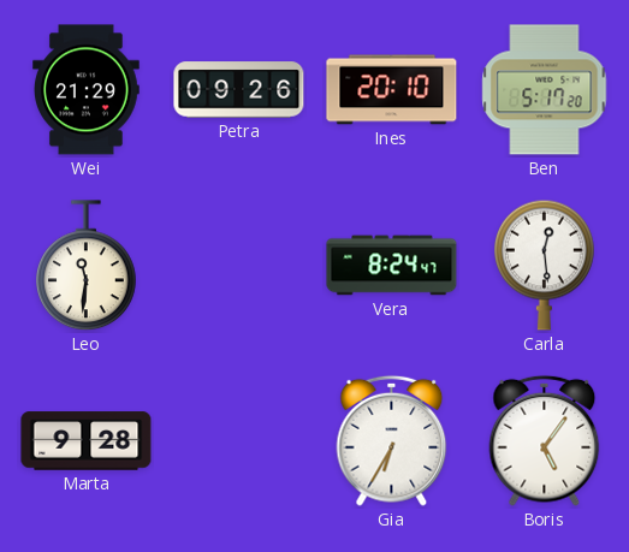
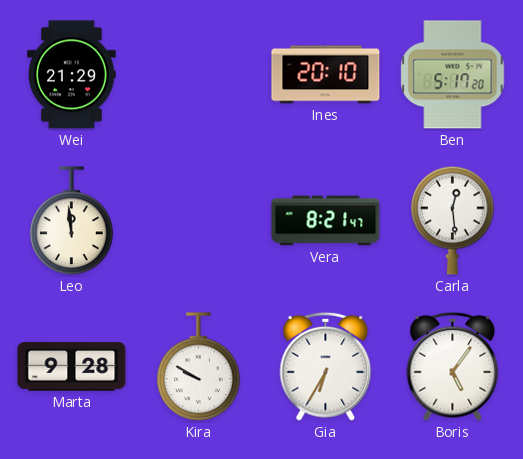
Petra: 09:26 -> none (239, 90)
Leo: 11:31 -> 11:59 (72, 221)
Vera: 8:24 -> 8:21 (326, 221)
Kira: none -> 9:50 (199, 367)
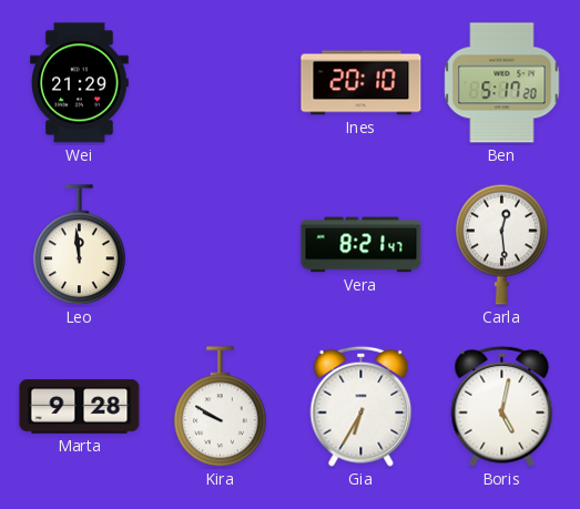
Boris: 5:06 -> 5:02 (502, 406)
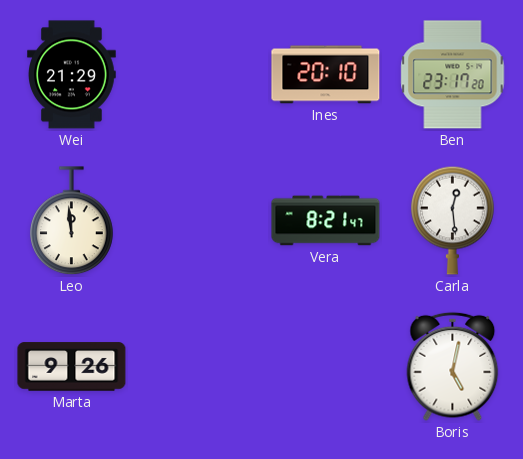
Ben: 5:17 -> 23:17 (453, 75)
Marta: 9:28 -> 9:26 (72, 367)
Kira: 9:50 -> none (221, 407)
Gia: 6:35 -> none (362, 406)
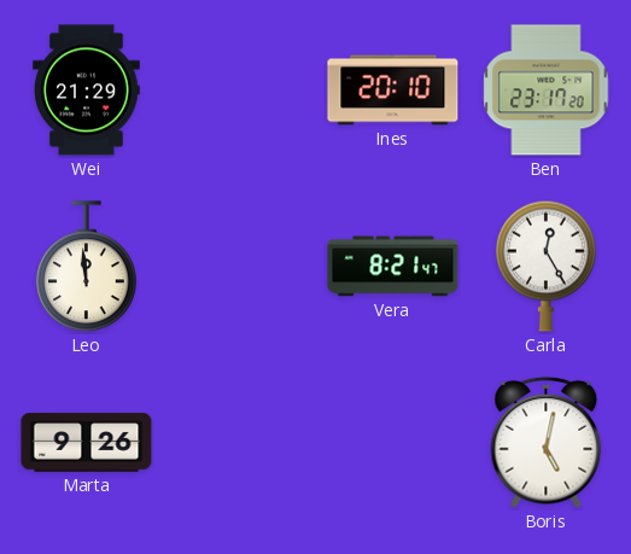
Carla: 12:29 -> 12:25 (547, 266)
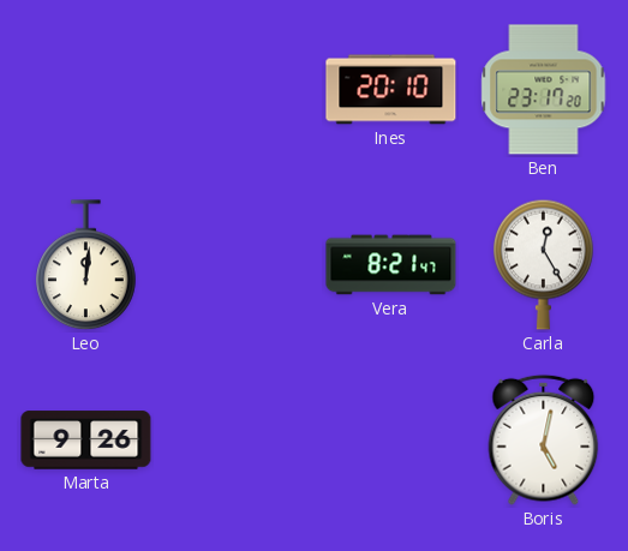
Wei: 21:29 -> none (87, 91)
Leo: 11:59 -> 12:01 (86, 265)
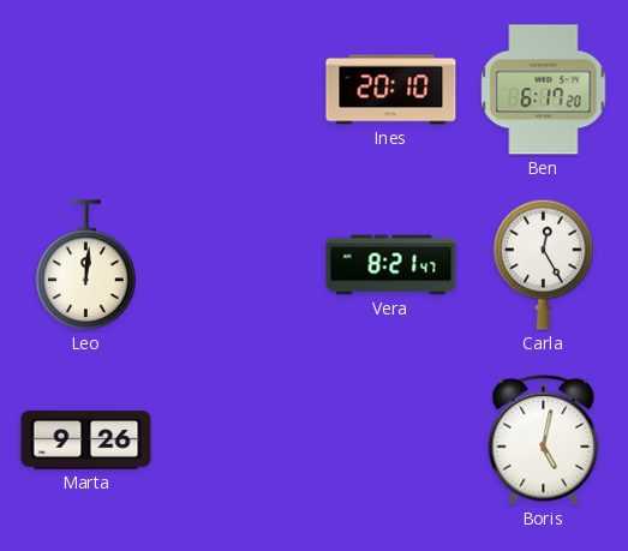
Ben: 23:17 -> 6:17 (544, 90)
